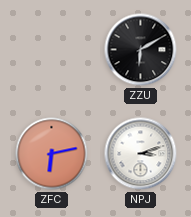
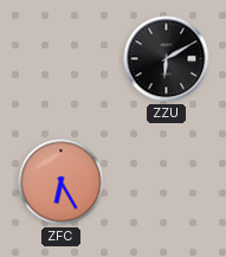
ZFC: 6:13 -> 6:25 (62, 182)
NPJ: 3:12 -> none (141, 154)
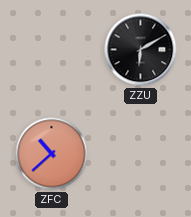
ZFC: 6:25 -> 10:38 (52, 154)
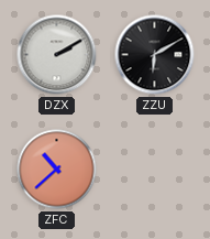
DZX: none -> 2:10 (57, 55)
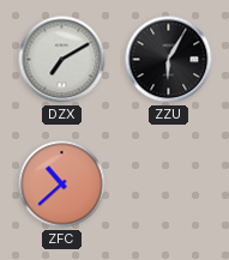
DZX: 2:10 -> 7:10 (62, 60)
ZZU: 6:10 -> 6:05 (169, 60)
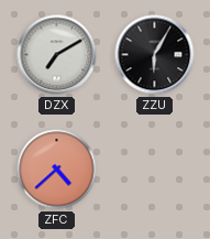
ZFC: 10:38 -> 4:38 (57, 170)
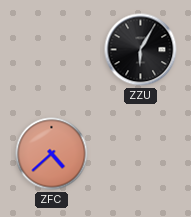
DZX: 7:10 -> none (57, 55)
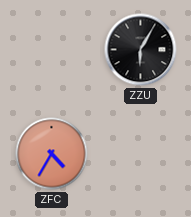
ZFC: 4:38 -> 4:35 (52, 154)
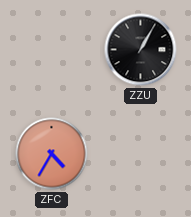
ZZU: 6:05 -> 1:05 (141, 50)
